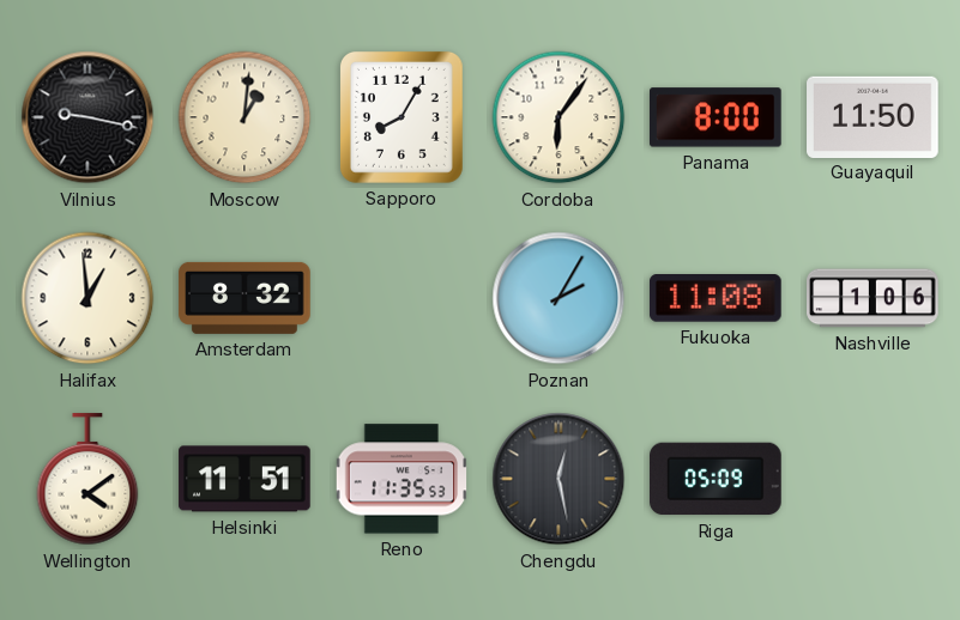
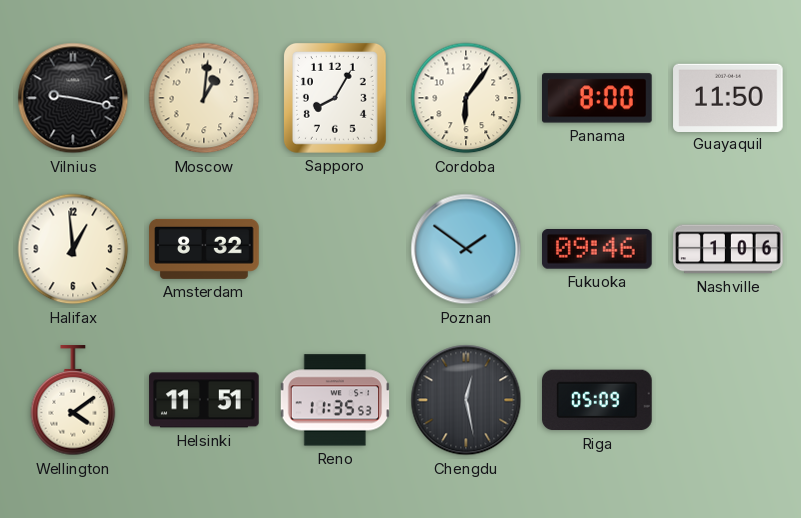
Poznan: 2:05 -> 1:51 (466, 249)
Fukuoka: 11:08 -> 09:46 (598, 249)
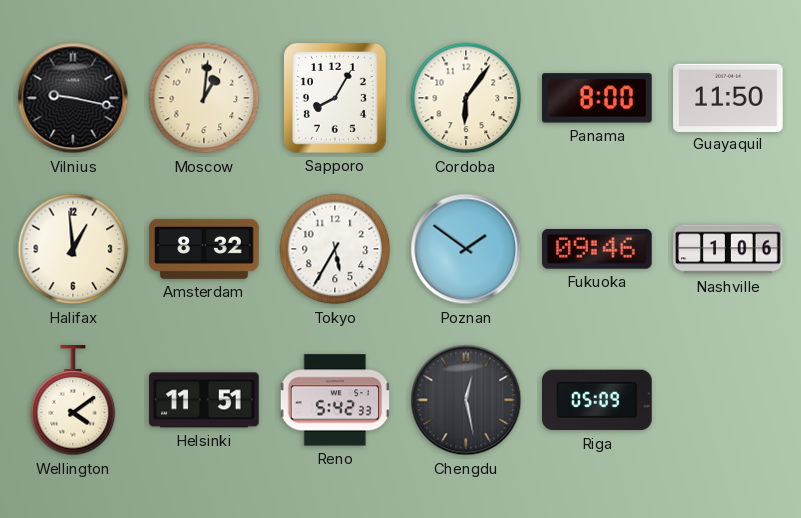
Tokyo: none -> 5:35 (335, 249)
Reno: 11:35 -> 5:42 (335, 400)
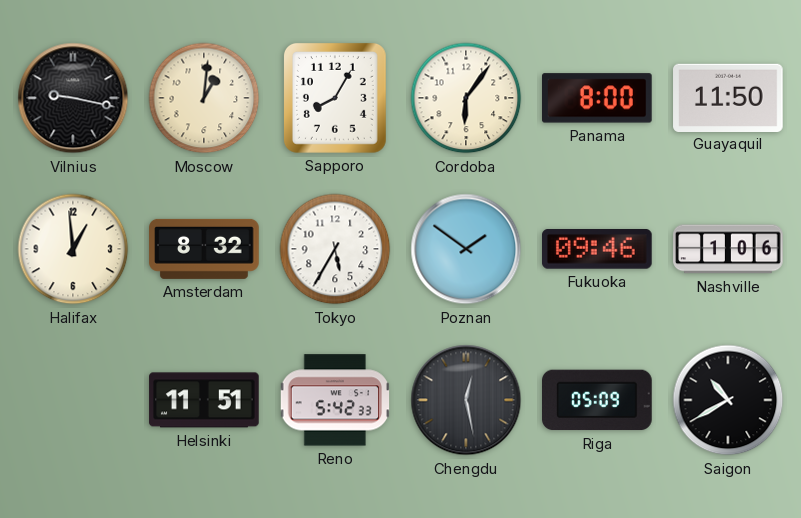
Wellington: 4:09 -> none (73, 401)
Saigon: none -> 10:40 (728, 400)
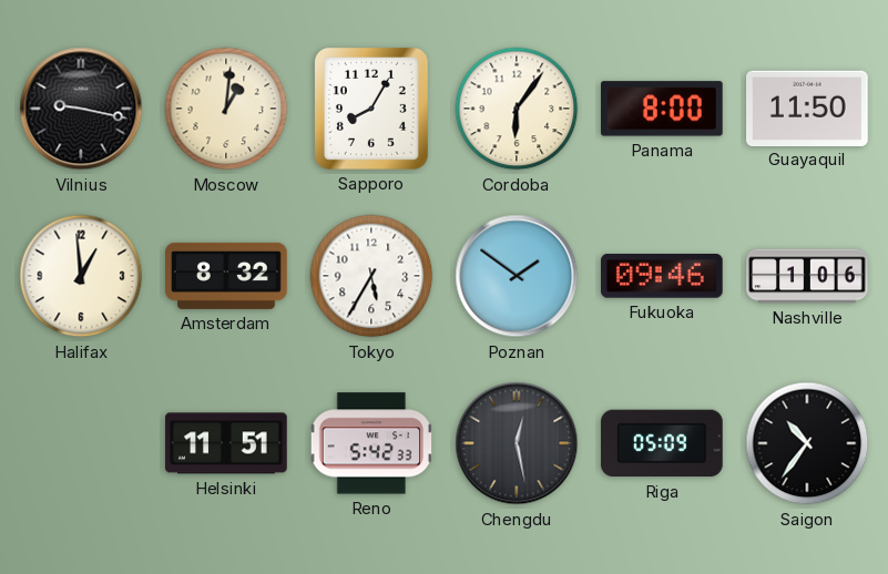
Saigon: 10:40 -> 10:36 (807, 443)
